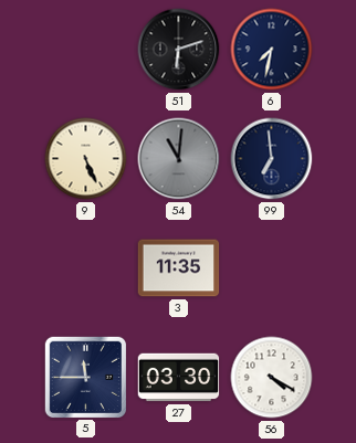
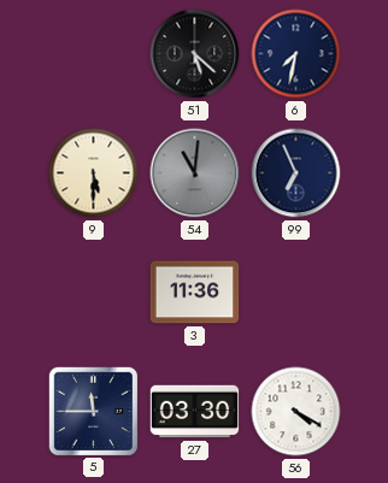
51: 6:12 -> 5:22 (195, 54)
9: 5:26 -> 5:30 (94, 173)
99: 6:59 -> 6:56 (296, 173)
3: 11:35 -> 11:36 (195, 293)
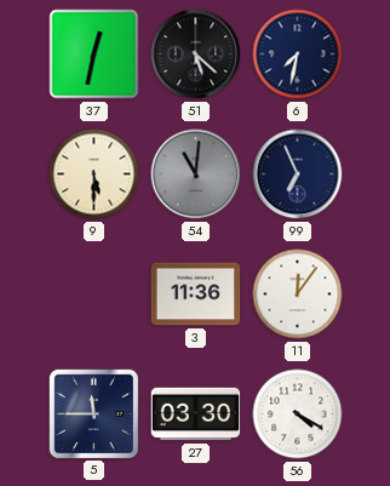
37: none -> 12:32 (94, 55)
11: none -> 12:06 (298, 295)
